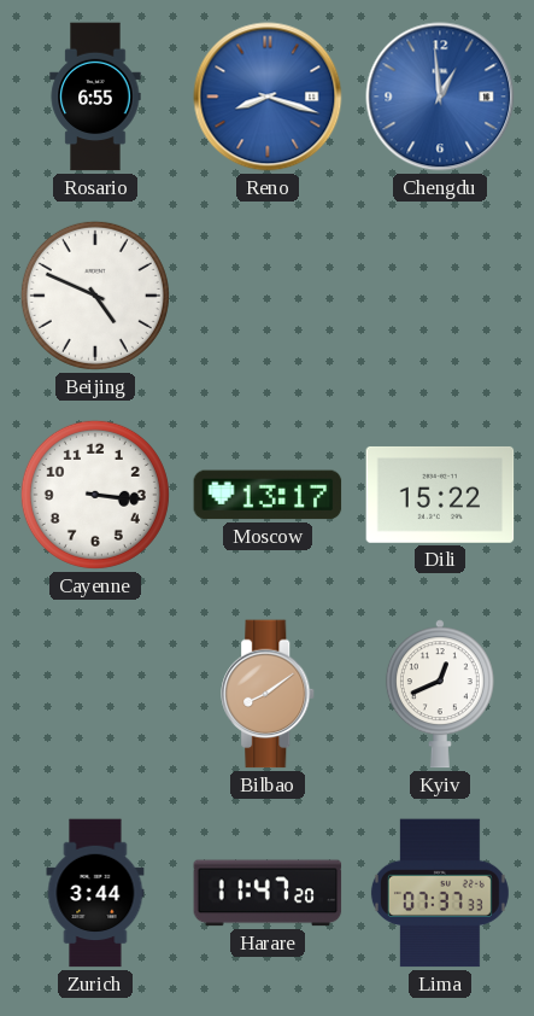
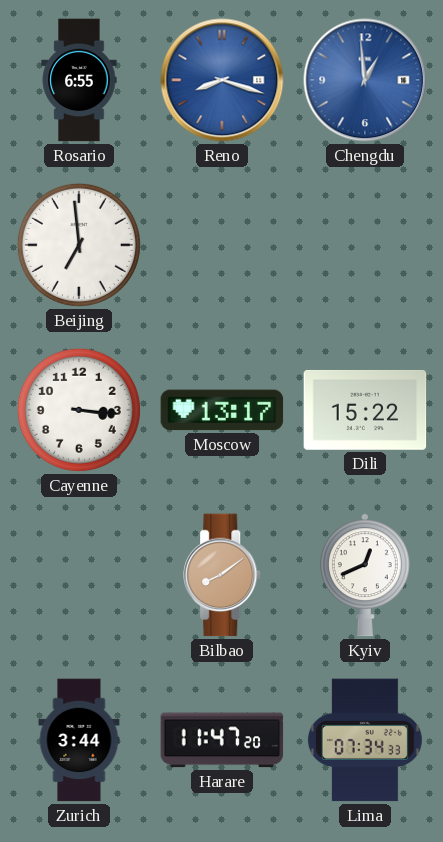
Beijing: 4:49 -> 6:59 (79, 245)
Lima: 07:37 -> 07:34 (365, 740)
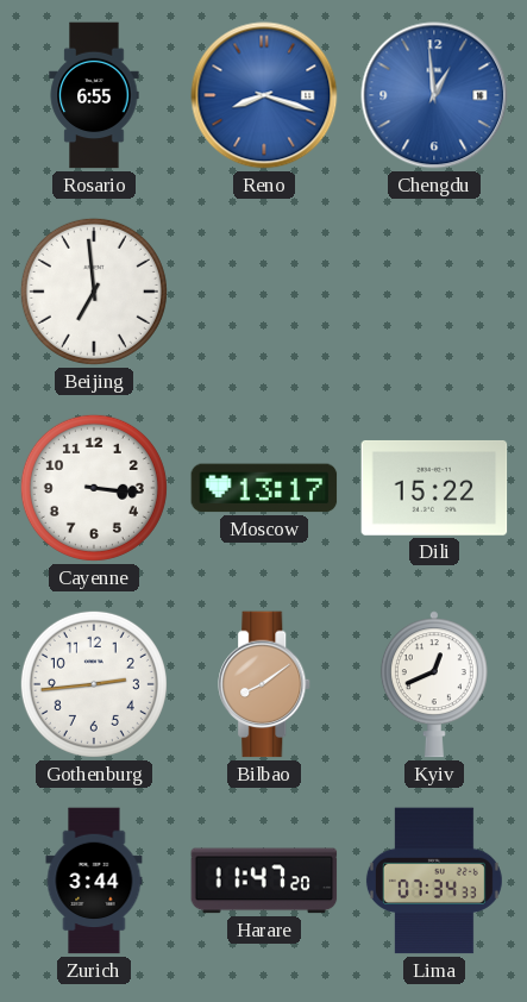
Gothenburg: none -> 2:44 (94, 684)
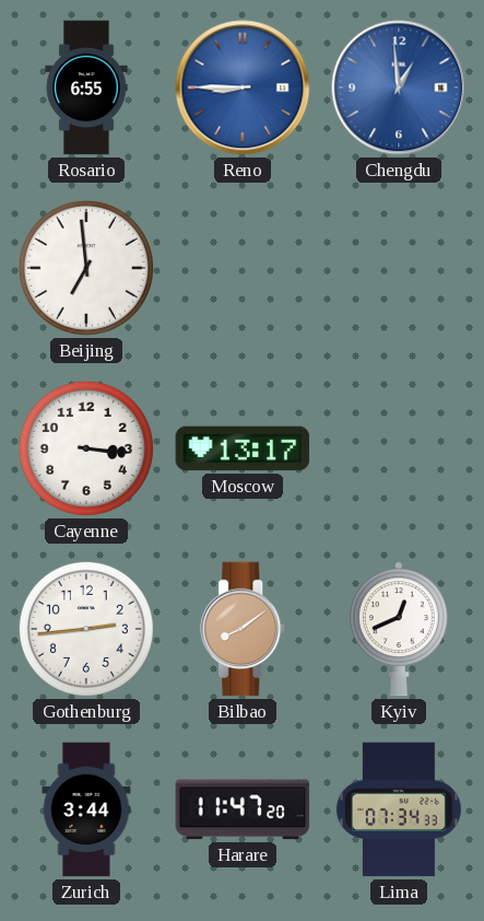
Reno: 8:18 -> 8:45 (243, 88)
Dili: 15:22 -> none (434, 488)
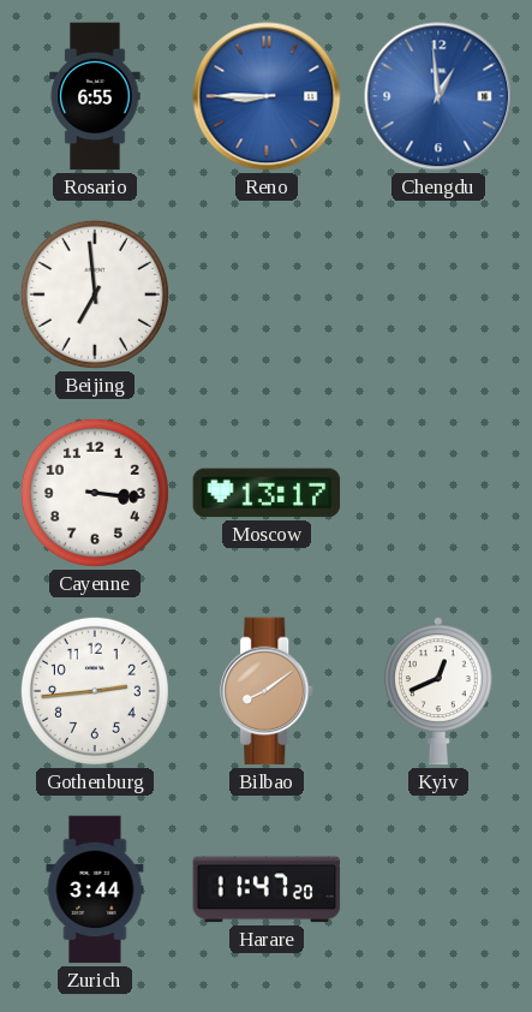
Lima: 07:34 -> none (399, 809)
